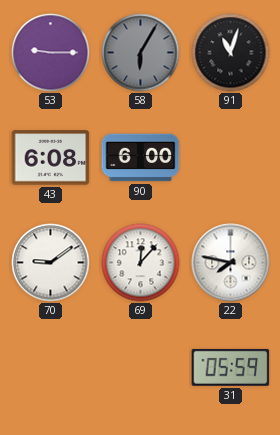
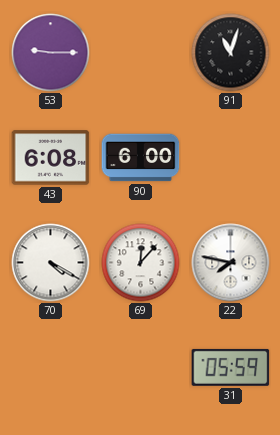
58: 6:05 -> none (141, 53)
70: 9:09 -> 4:20 (51, 263)
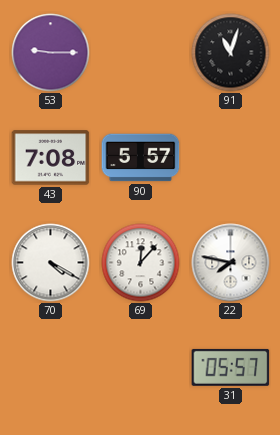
43: 6:08 -> 7:08 (51, 158)
90: 6:00 -> 5:57 (141, 158)
31: 05:59 -> 05:57 (231, 367)
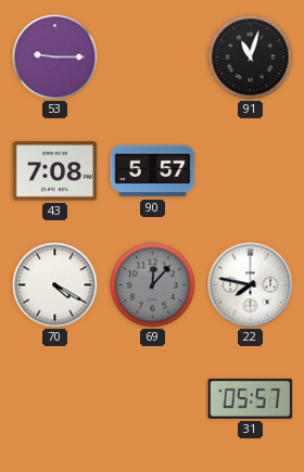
69 dial: white -> grey (153, 285)
